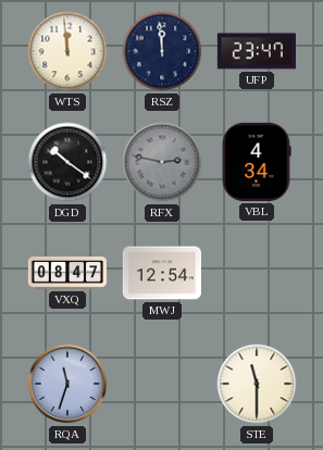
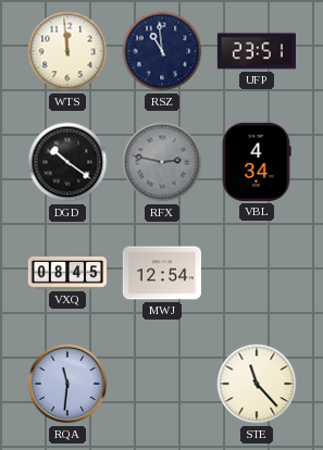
RSZ: 11:59 -> 10:59 (162, 51)
UFP: 23:47 -> 23:51 (257, 51)
VXQ: 08:47 -> 08:45 (66, 274)
RQA: 11:33 -> 11:31 (67, 384)
STE: 11:30 -> 11:23 (257, 384)
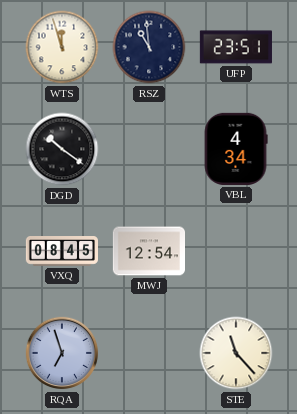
WTS: 11:59 -> 11:57 (62, 47)
RFX: 2:47 -> none (162, 162)
RQA: 11:31 -> 6:57 (62, 353)
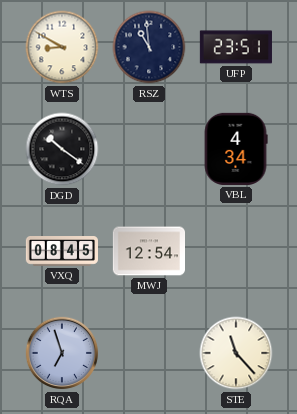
WTS: 11:57 -> 8:50 (62, 47)
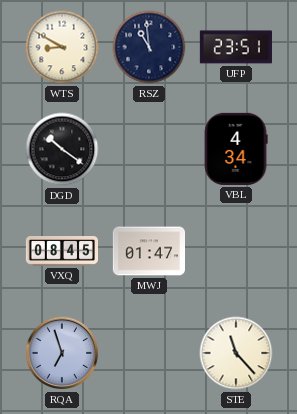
MWJ: 12:54 -> 01:47 (148, 251)
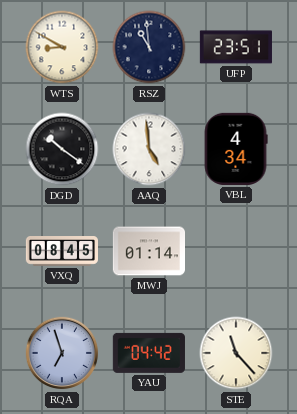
AAQ: none -> 4:59 (149, 149)
MWJ: 01:47 -> 01:14 (148, 251)
YAU: none -> 04:42 (149, 353)
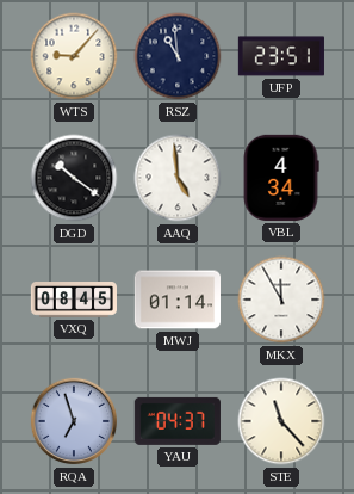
WTS: 8:50 -> 9:07 (74, 56)
MKX: none -> 11:55 (281, 300)
YAU: 04:42 -> 04:37 (178, 421)
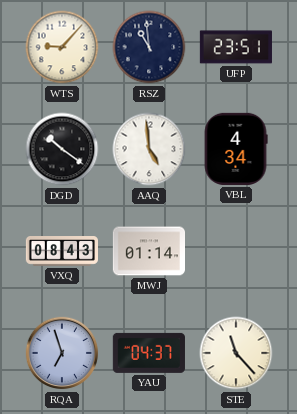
VXQ: 08:45 -> 08:43 (61, 252)
MKX: 11:55 -> none (281, 300)
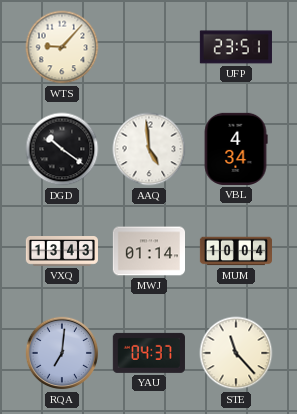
RSZ: 10:59 -> none (149, 47)
VXQ: 08:43 -> 13:43 (61, 252)
MUM: none -> 10:04 (235, 251)
RQA: 6:57 -> 7:01 (62, 353)
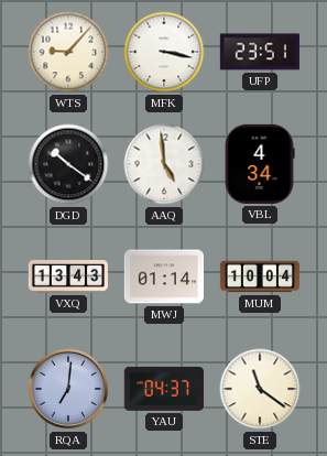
MFK: none -> 3:17 (164, 52)
STE: 11:23 -> 11:21 (260, 389)
